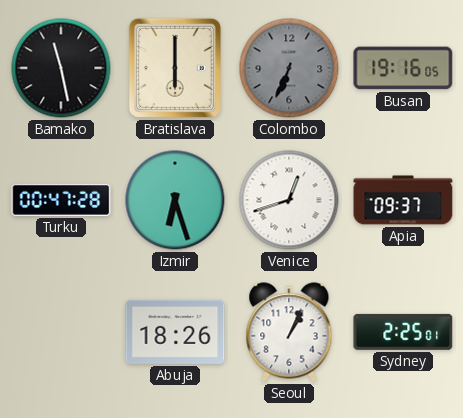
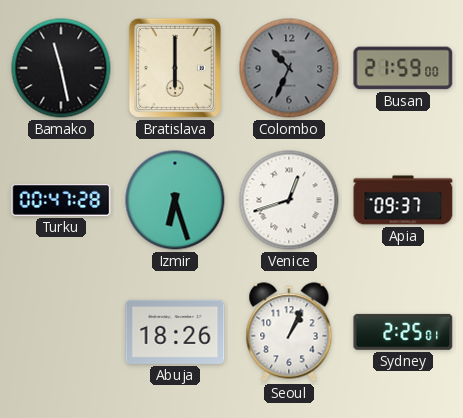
Colombo: 6:34 -> 10:34 (289, 68)
Busan: 19:16 -> 21:59 (403, 68)
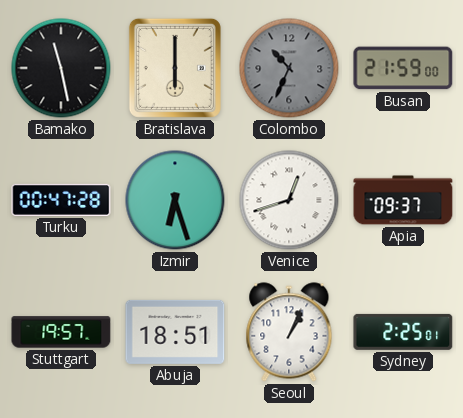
Stuttgart: none -> 19:57 (61, 332)
Abuja: 18:26 -> 18:51 (175, 332)
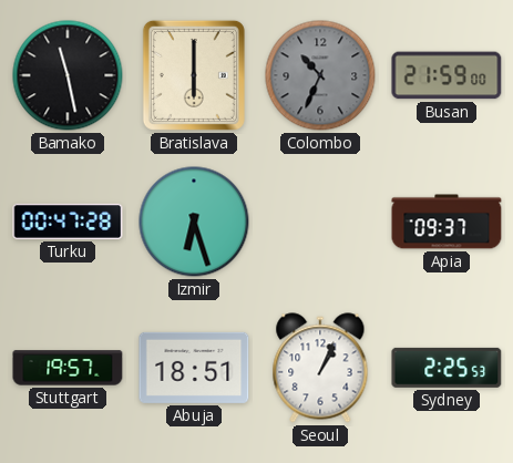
Venice: 12:42 -> none (289, 200)
Sydney: 2:25:01 -> 2:25:53 (447, 368)
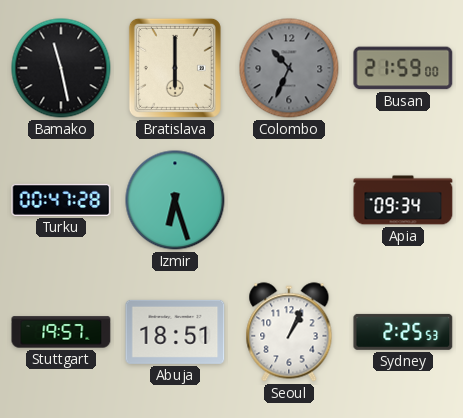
Apia: 09:37 -> 09:34 (403, 200)
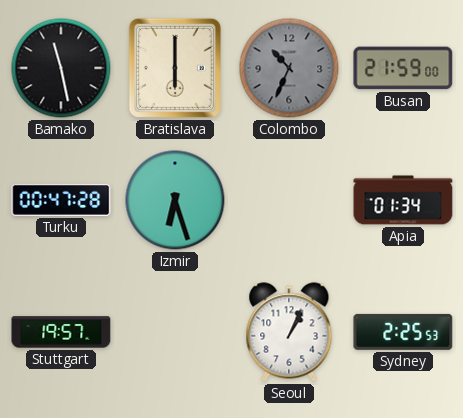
Apia: 09:34 -> 01:34 (403, 200)
Abuja: 18:51 -> none (175, 332)
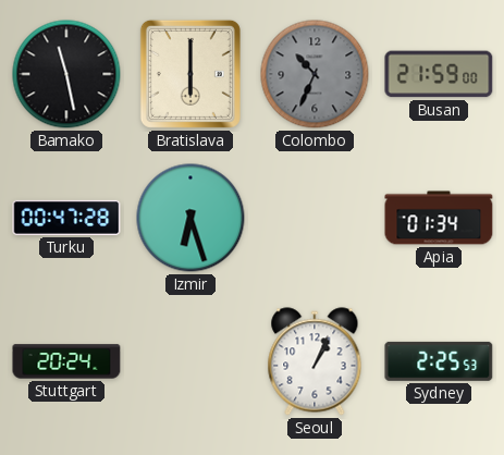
Stuttgart: 19:57 -> 20:24 (66, 361)
